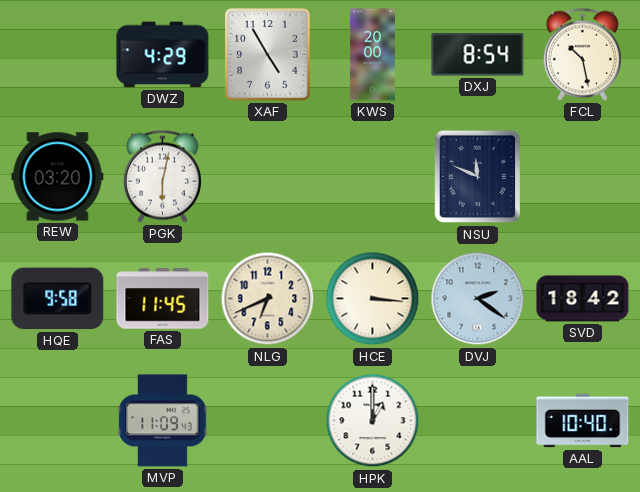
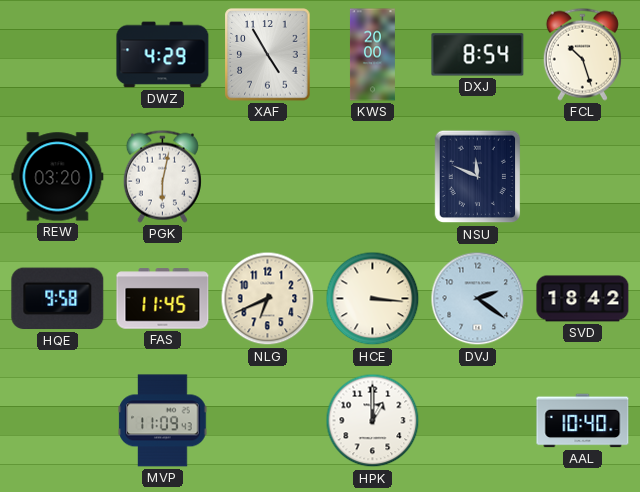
FCL: 10:28 -> 10:27 (582, 54)
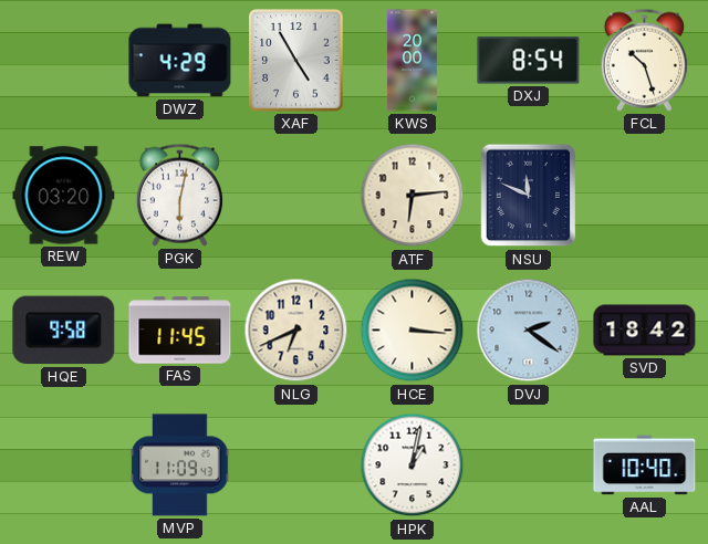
ATF: none -> 6:14 (413, 196)
HPK: 1:00 -> 1:02 (413, 465)
